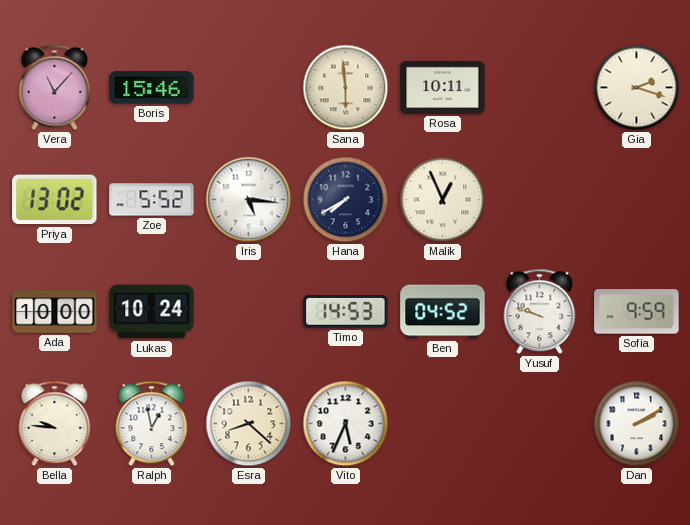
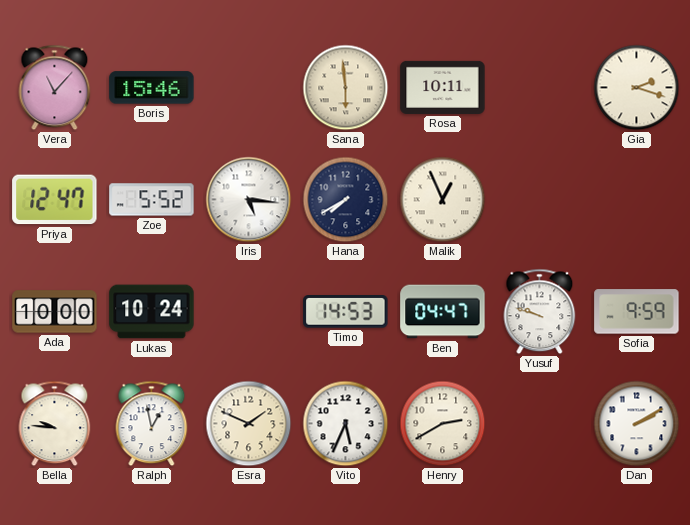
Priya: 13:02 -> 12:47 (55, 200)
Ben: 04:52 -> 04:47 (443, 312)
Esra: 8:22 -> 1:49 (249, 424)
Henry: none -> 2:40 (443, 424)
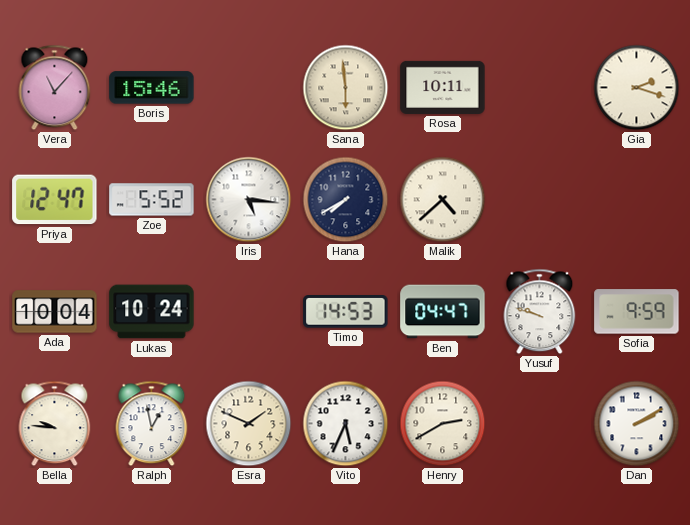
Malik: 12:56 -> 4:38 (443, 200)
Ada: 10:00 -> 10:04 (55, 312)
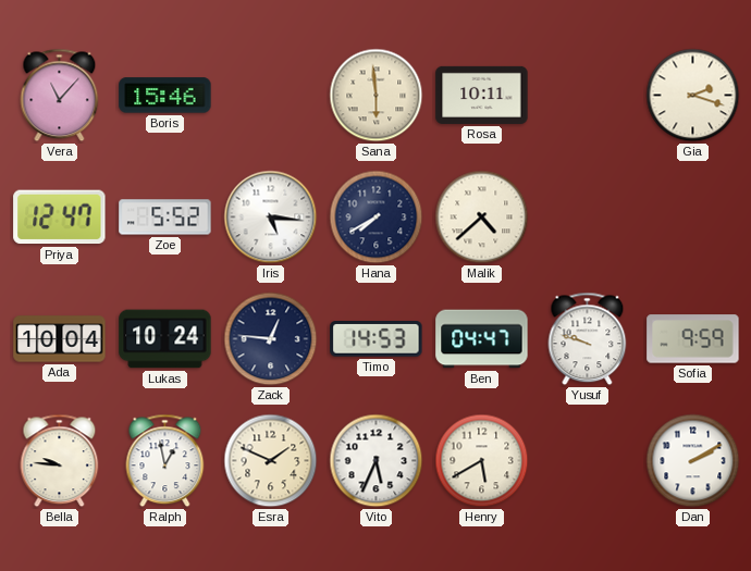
Zack: none -> 12:46 (271, 339)
Henry: 2:40 -> 5:40 (482, 461)
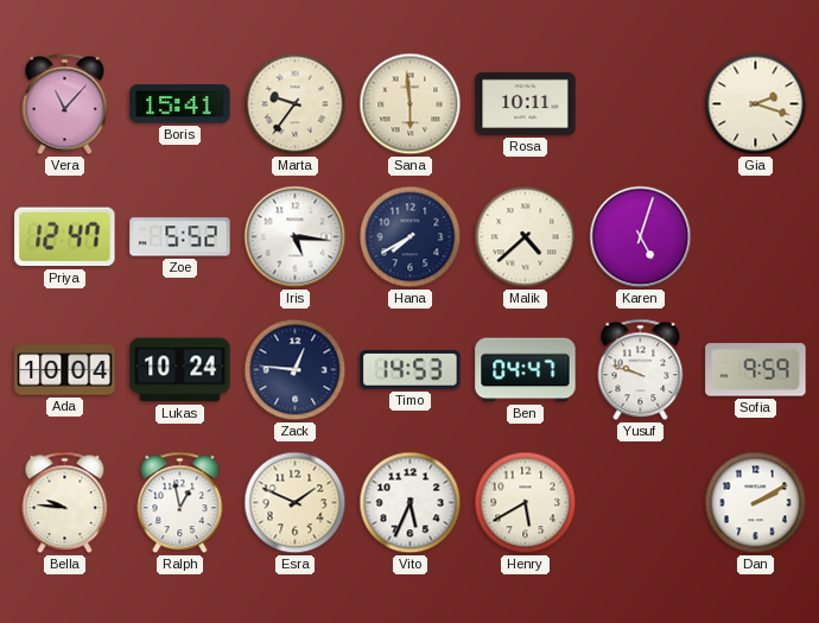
Boris: 15:46 -> 15:41 (180, 104)
Marta: none -> 9:36 (296, 104)
Karen: none -> 5:03 (641, 237)
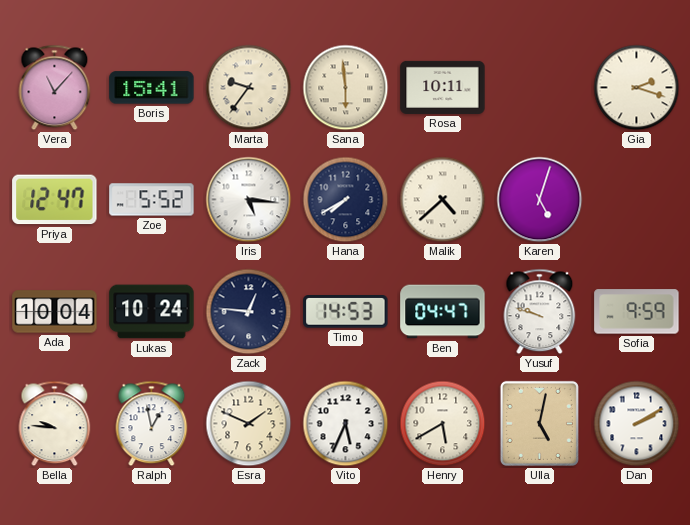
Ulla: none -> 5:02 (539, 423)
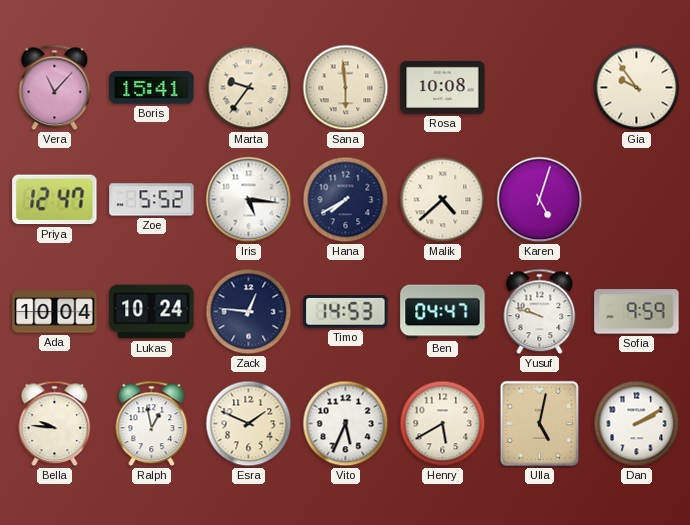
Rosa: 10:11 -> 10:08 (443, 87)
Gia: 2:18 -> 9:54 (637, 88)
